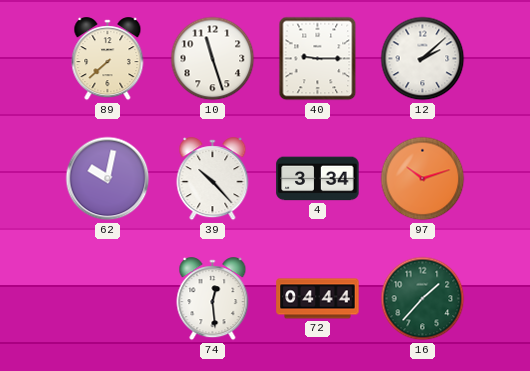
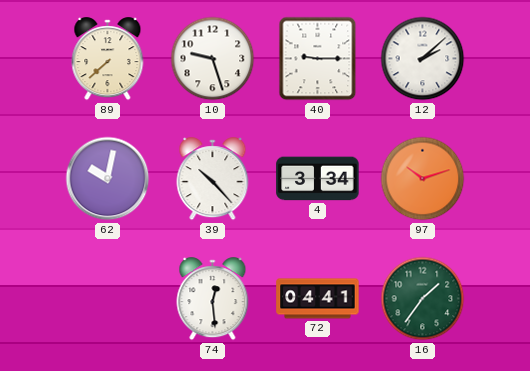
10: 11:27 -> 9:27 (213, 59)
72: 04:44 -> 04:41 (318, 299)
16: 1:37 -> 1:36 (423, 299)
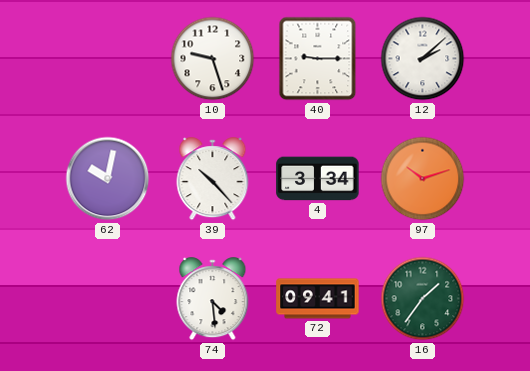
89: 7:38 -> none (108, 59)
74: 12:29 -> 4:29 (213, 299)
72: 04:41 -> 09:41 (318, 299)
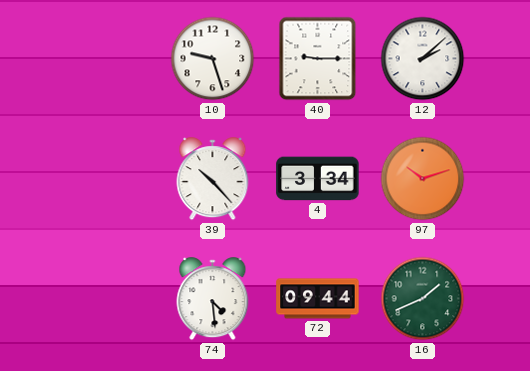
62: 10:02 -> none (108, 179)
72: 09:41 -> 09:44 (318, 299)
16: 1:36 -> 1:41 (423, 299)
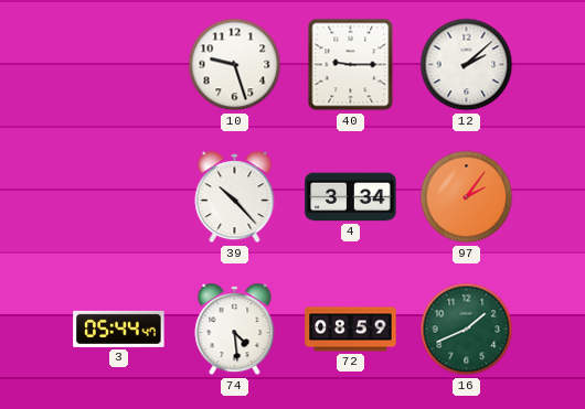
97: 10:12 -> 2:06 (467, 197)
3: none -> 05:44 (119, 329)
72: 09:44 -> 08:59 (351, 330)
